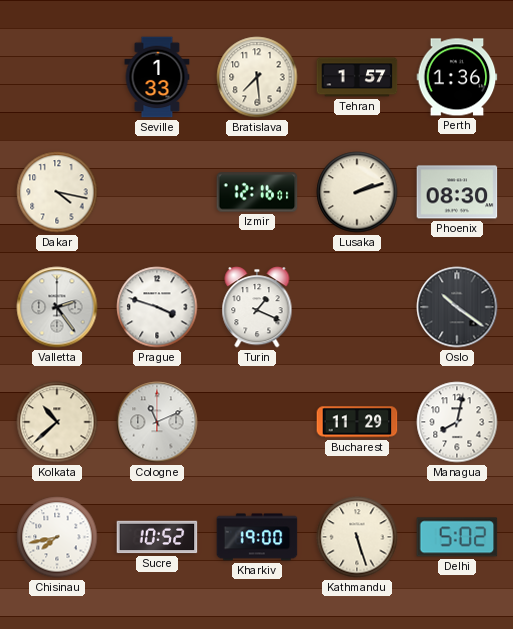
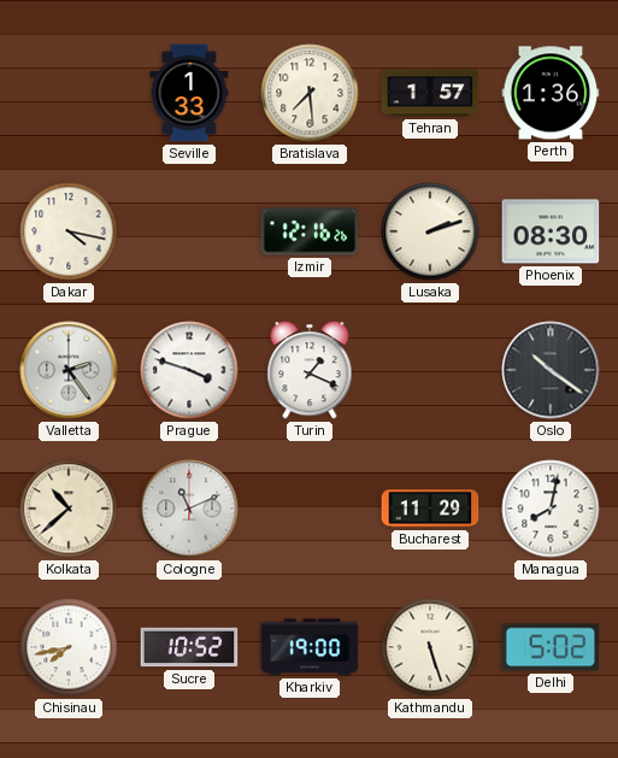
Izmir: 12:16:01 -> 12:16:26 (310, 231)
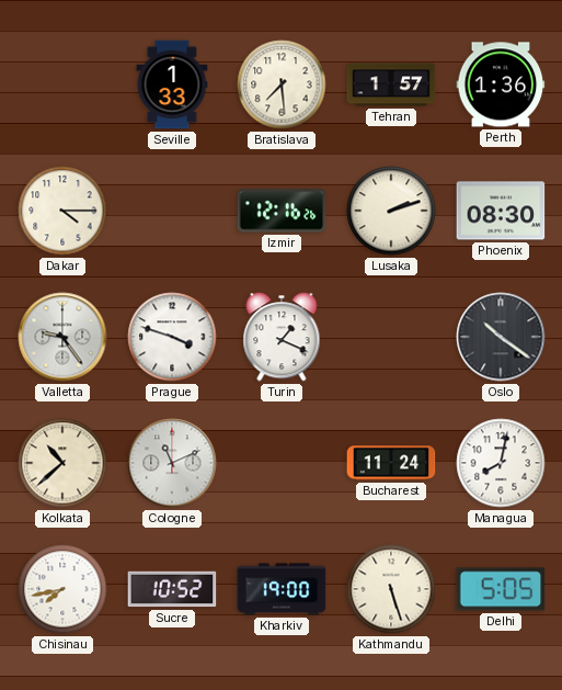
Dakar: 4:17 -> 4:15 (62, 211)
Valletta: 2:24 -> 9:24 (62, 337)
Bucharest: 11:29 -> 11:24 (391, 463)
Delhi: 5:02 -> 5:05 (501, 589)
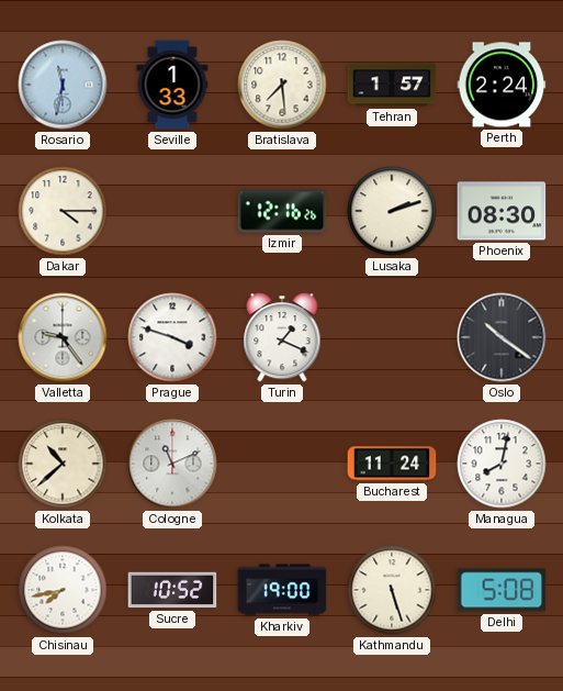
Rosario: none -> 11:32 (63, 85)
Perth: 1:36 -> 2:24 (502, 85)
Delhi: 5:05 -> 5:08 (502, 590)
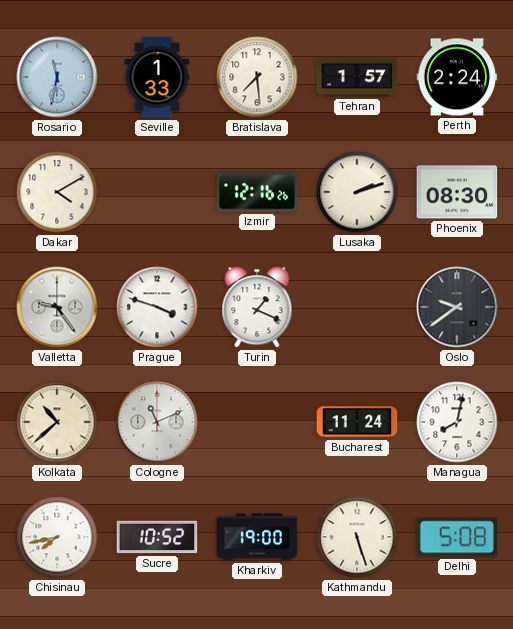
Dakar: 4:15 -> 4:10 (57, 192)
Oslo: 10:21 -> 9:39 (457, 307)
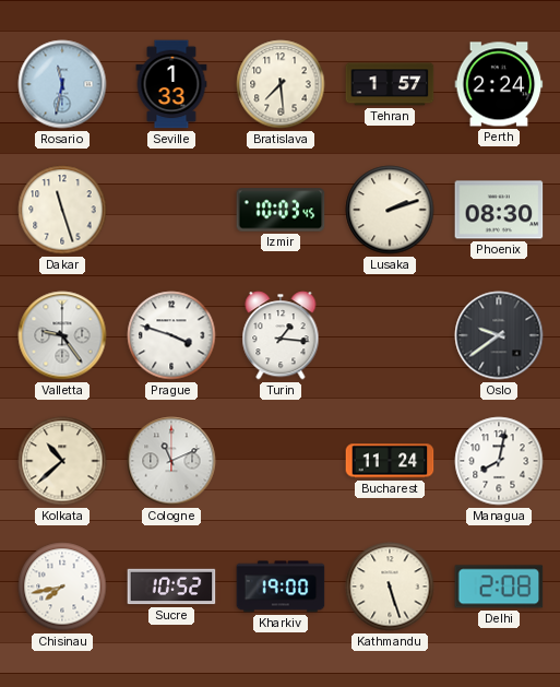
Dakar: 4:10 -> 11:27 (62, 210)
Izmir: 12:16 -> 10:03 (281, 210)
Turin: 1:19 -> 1:16 (281, 335)
Delhi: 5:08 -> 2:08 (499, 587)
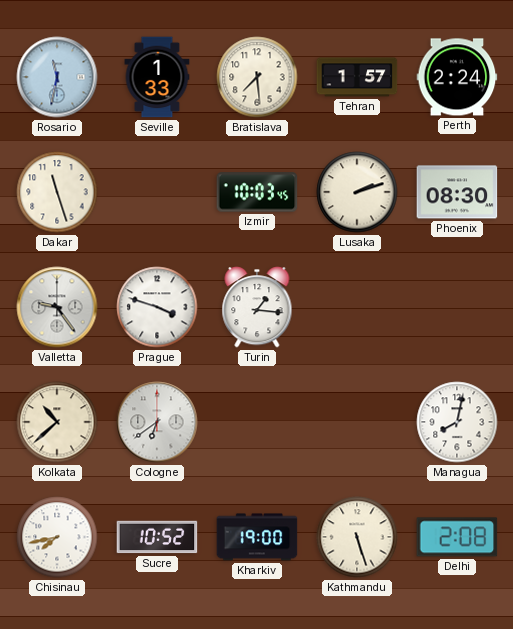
Oslo: 9:39 -> none (499, 335)
Cologne: 11:11 -> 6:39 (157, 422)
Bucharest: 11:24 -> none (390, 461)
